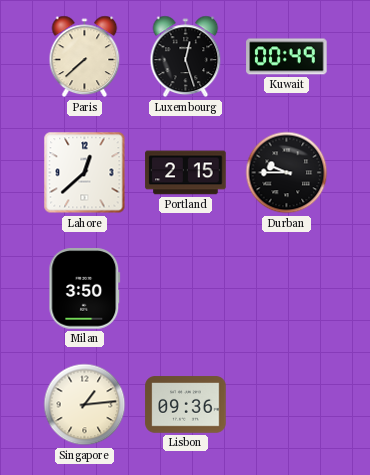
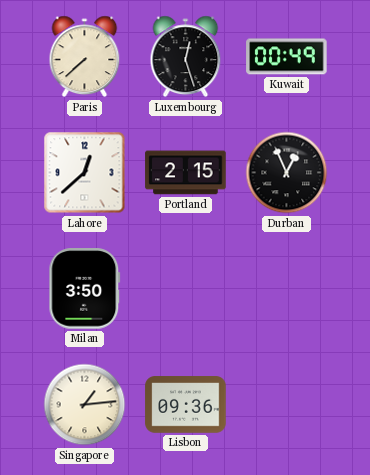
Durban: 9:45 -> 12:56 (287, 173)
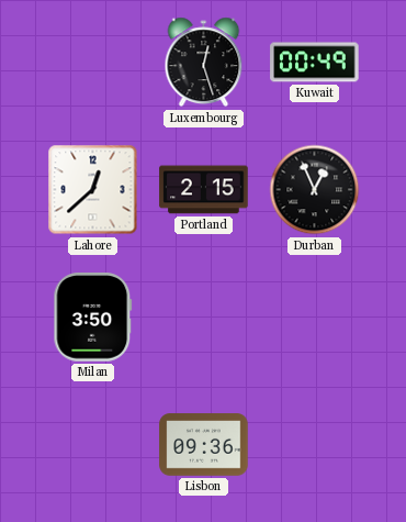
Paris: 7:38 -> none (85, 57)
Singapore: 1:14 -> none (85, 405)
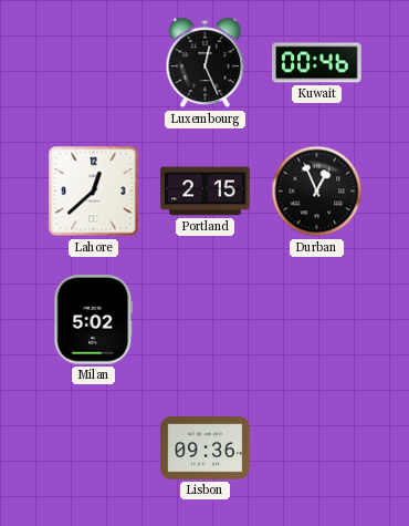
Luxembourg: 12:27 -> 12:26 (206, 63)
Kuwait: 00:49 -> 00:46 (317, 63)
Milan: 3:50 -> 5:02 (94, 320)
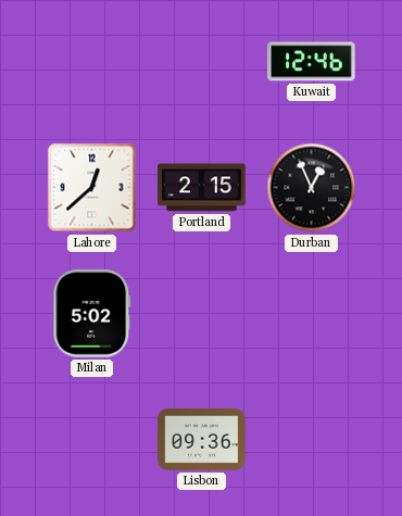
Luxembourg: 12:26 -> none (206, 63)
Kuwait: 00:46 -> 12:46 (312, 62)
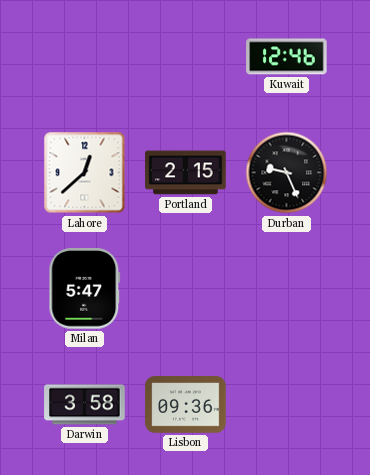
Durban: 12:56 -> 9:26 (287, 173)
Milan: 5:02 -> 5:47 (85, 289)
Darwin: none -> 3:58 (85, 405)
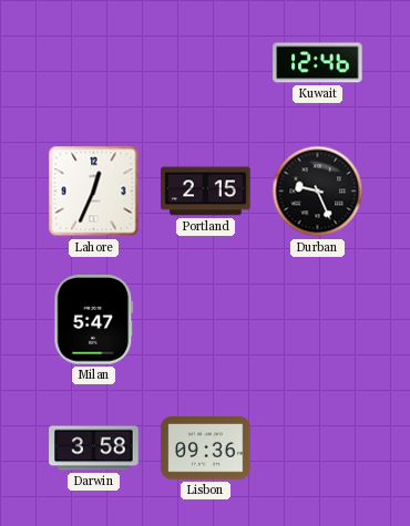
Lahore: 12:38 -> 12:34 (94, 192)
